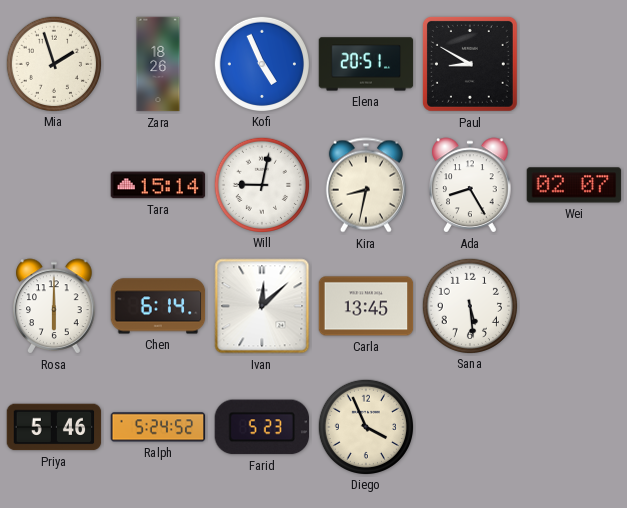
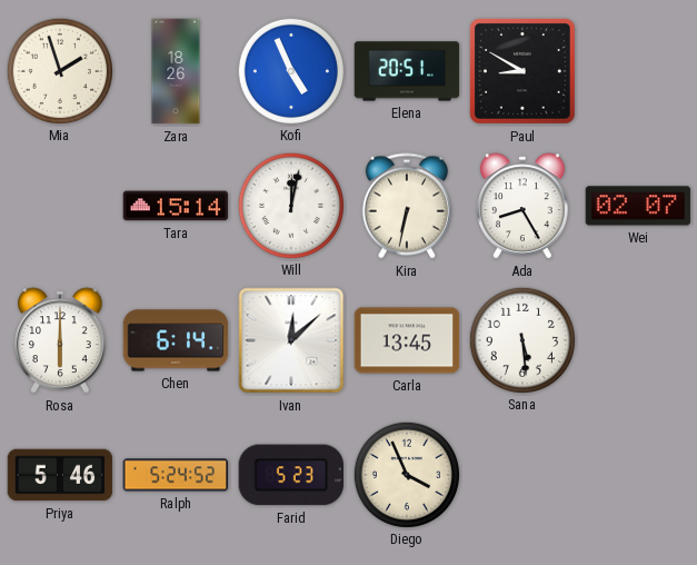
Will: 9:02 -> 12:02 (290, 205)
Kira: 8:32 -> 6:32 (407, 206)
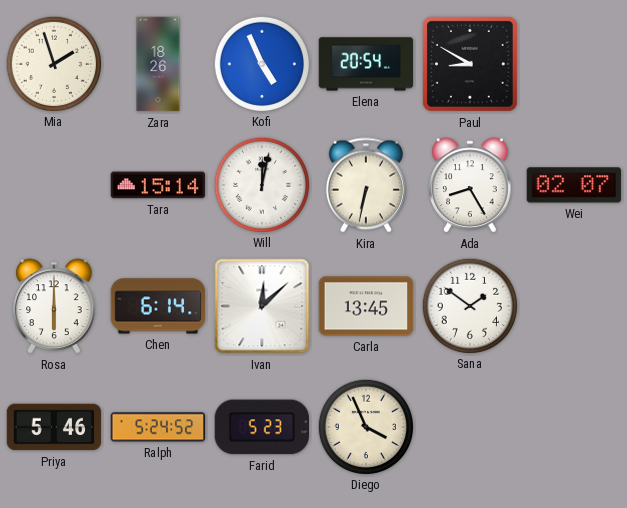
Elena: 20:51 -> 20:54 (366, 64)
Sana: 5:29 -> 1:51 (469, 305)
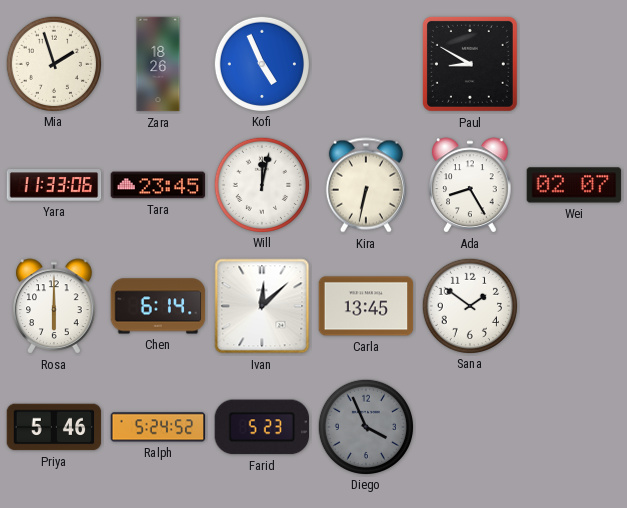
Elena: 20:54 -> none (366, 64)
Yara: none -> 11:33 (54, 185)
Tara: 15:14 -> 23:45 (158, 185)
Diego dial: cream -> grey (365, 426)
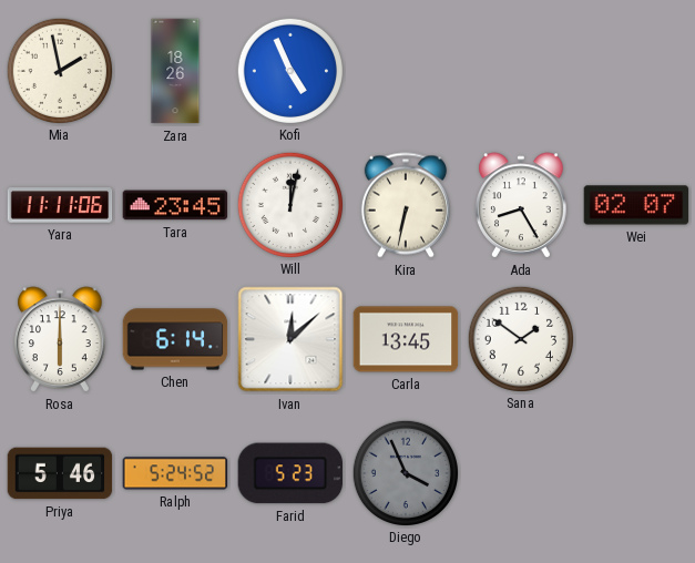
Mia: 1:57 -> 1:58 (59, 70)
Paul: 8:50 -> none (470, 64)
Yara: 11:33 -> 11:11 (60, 205)
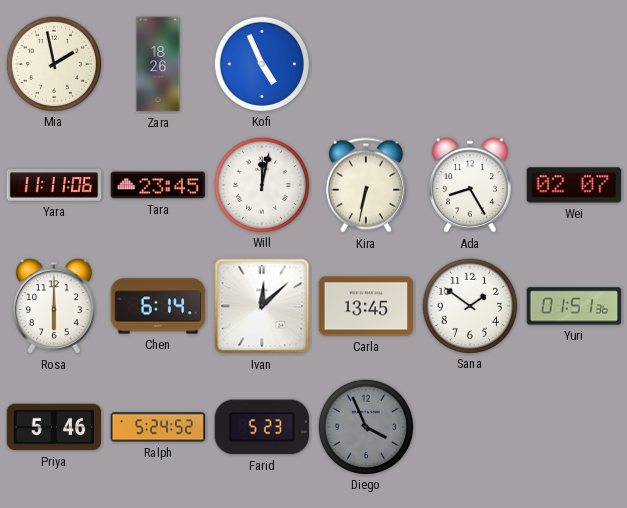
Yuri: none -> 01:51 (574, 306)
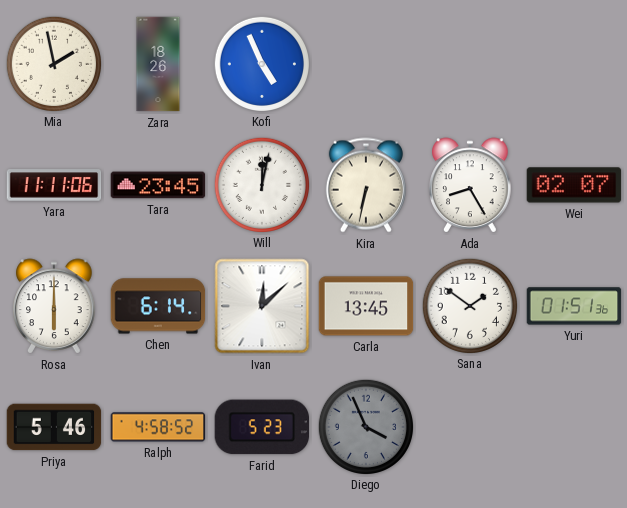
Ralph: 5:24 -> 4:58 (158, 427)
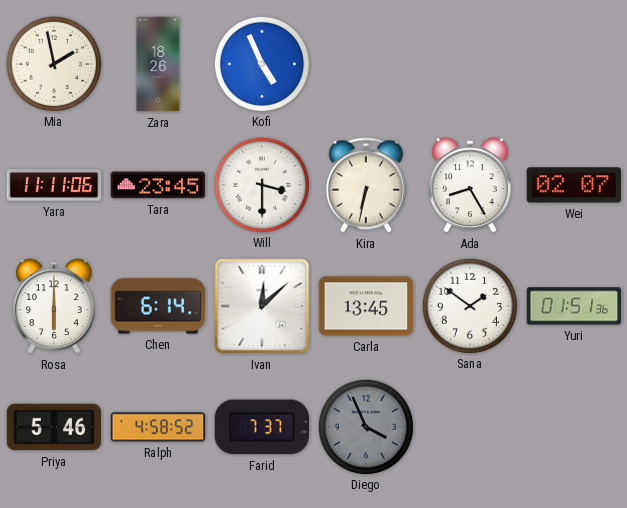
Will: 12:02 -> 3:30 (261, 184)
Farid: 5:23 -> 7:37 (262, 427)
